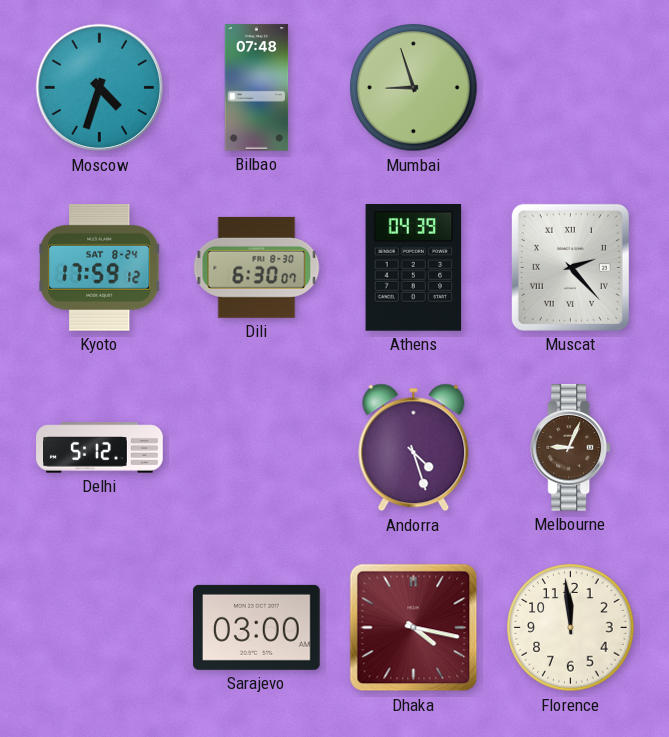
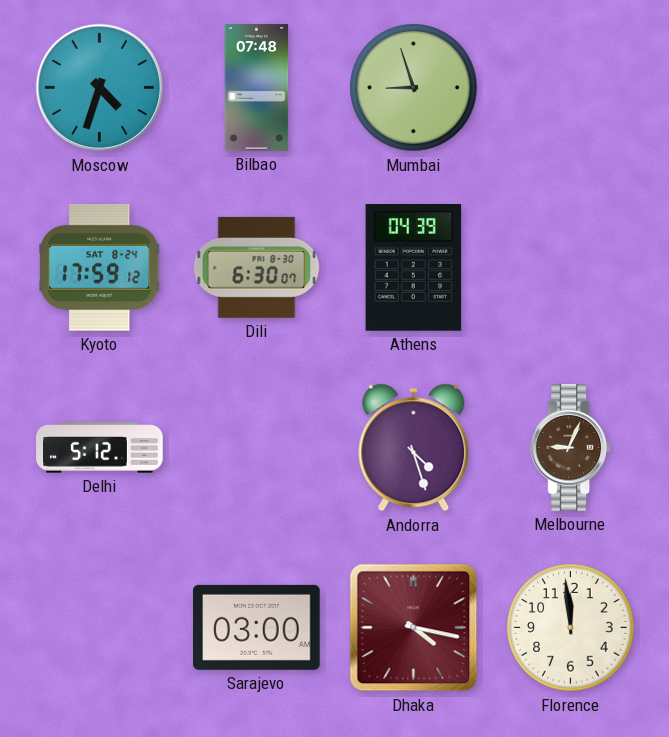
Muscat: 2:23 -> none (570, 267)
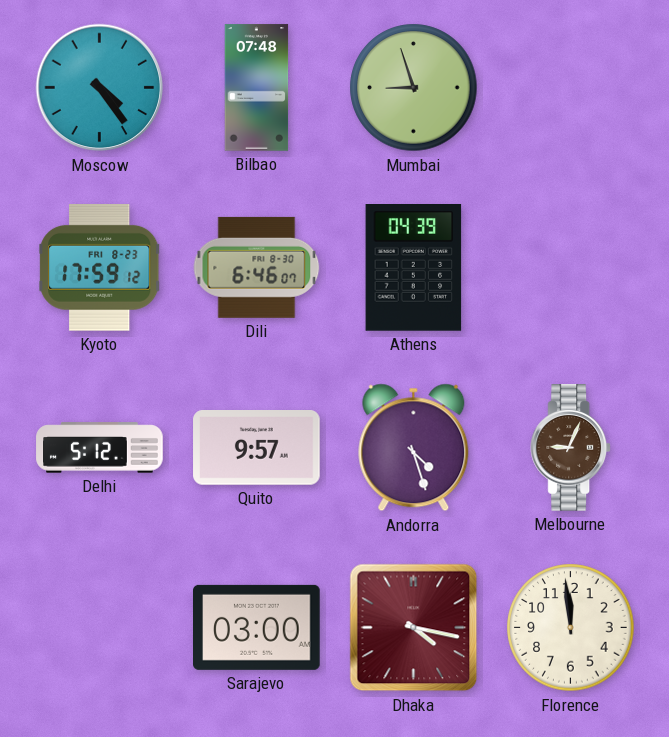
Moscow: 4:33 -> 4:24 (100, 88)
Kyoto date: SAT 8-24 -> FRI 8-23 (100, 267)
Dili: 6:30 -> 6:46 (257, 267)
Quito: none -> 9:57 (257, 448)
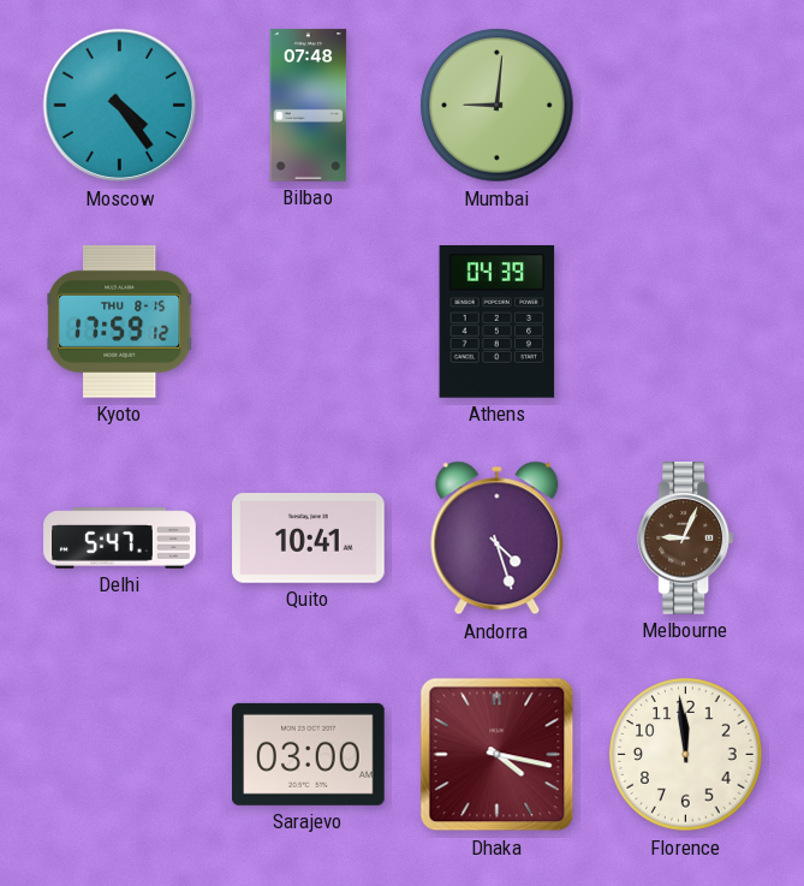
Mumbai: 8:57 -> 9:01 (498, 106)
Kyoto date: FRI 8-23 -> THU 8-15 (120, 321)
Dili: 6:46 -> none (257, 267)
Delhi: 5:12 -> 5:47 (120, 539)
Quito: 9:57 -> 10:41 (309, 539)
